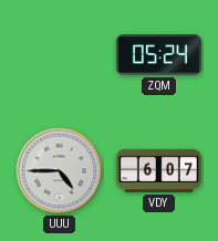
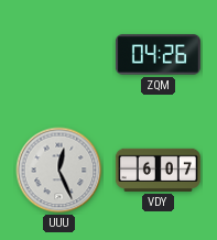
ZQM: 05:24 -> 04:26 (158, 55)
UUU: 4:45 -> 12:26 (59, 171)
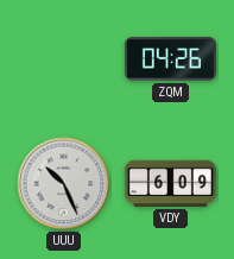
UUU: 12:26 -> 10:26 (64, 184)
VDY: 6:07 -> 6:09 (170, 183)
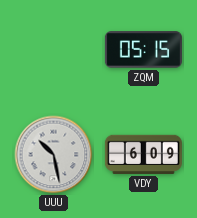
ZQM: 04:26 -> 05:15 (143, 50)
UUU: 10:26 -> 10:28 (54, 155)
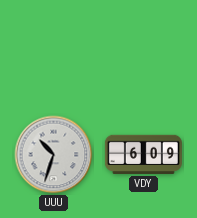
ZQM: 05:15 -> none (143, 50)
UUU: 10:28 -> 10:33 (54, 155)
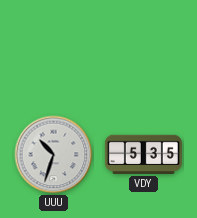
VDY: 6:09 -> 5:35 (143, 154)
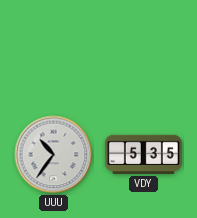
UUU: 10:33 -> 10:36 (54, 155)
